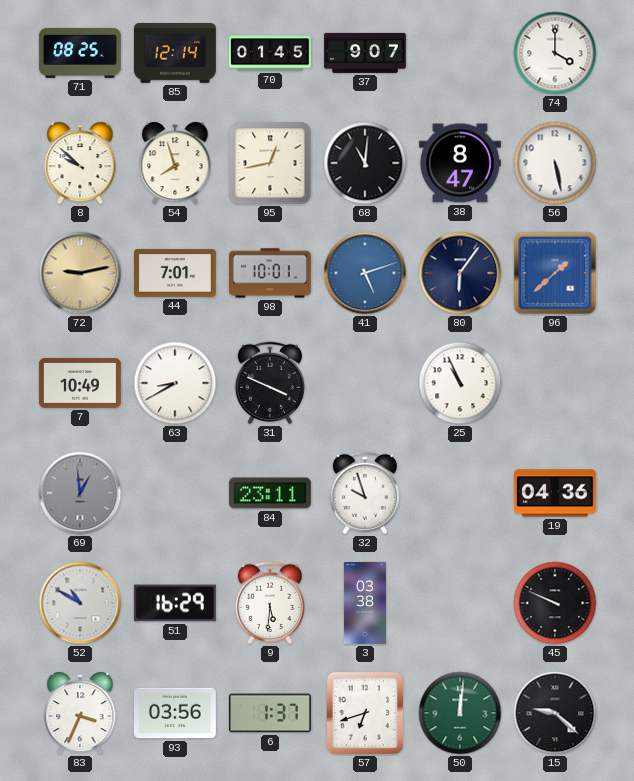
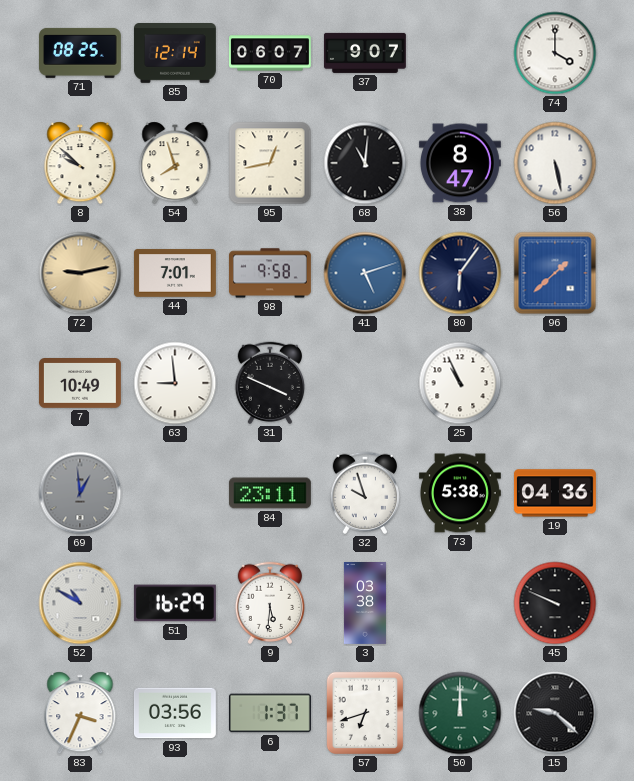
70: 01:45 -> 06:07 (271, 53)
98: 10:01 -> 9:58 (270, 273)
63: 8:40 -> 8:59 (175, 383)
73: none -> 5:38 (460, 493)
50: 12:01 -> 12:00 (460, 713)
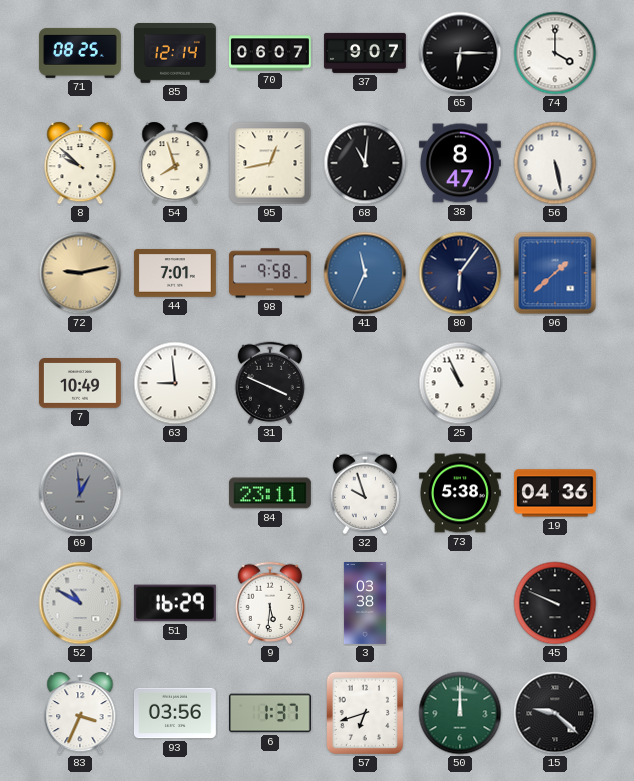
65: none -> 6:15 (460, 53)
41: 5:12 -> 11:34 (365, 273)
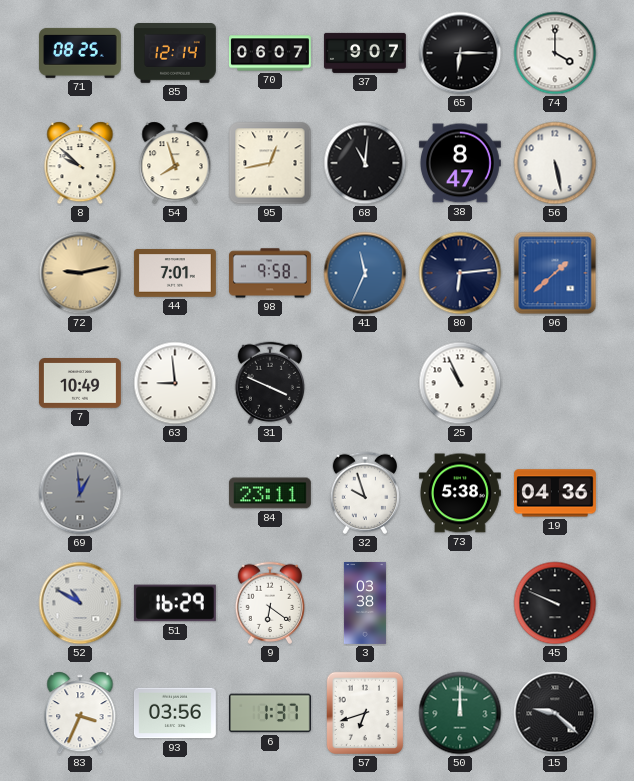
80: 6:06 -> 6:14 (460, 273)
9: 5:31 -> 6:21 (269, 603)
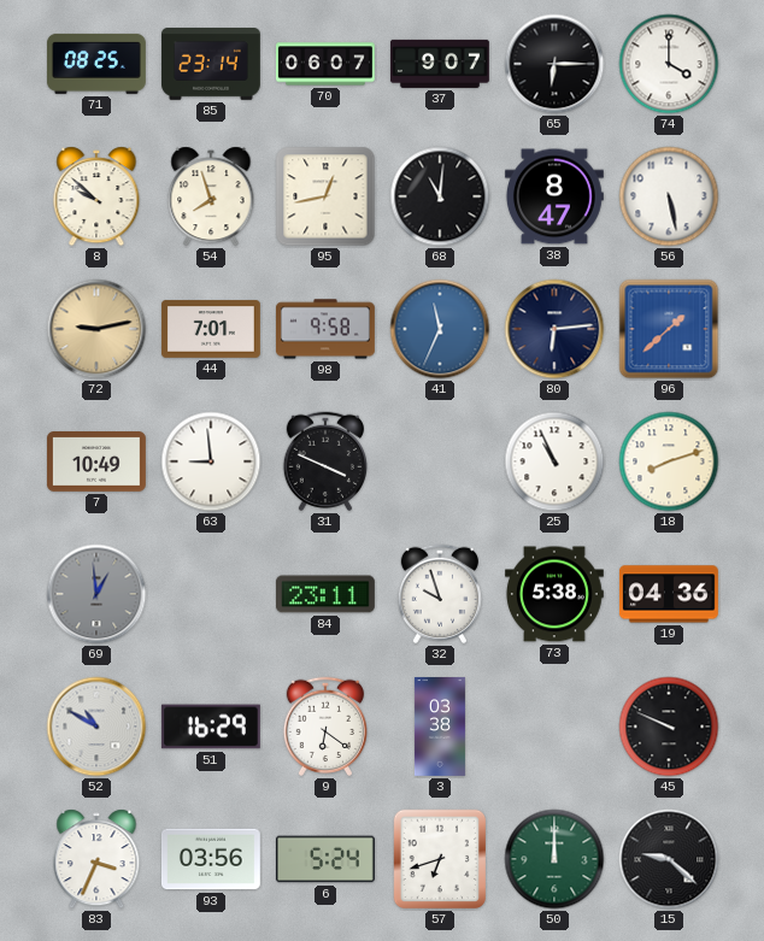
85: 12:14 -> 23:14 (211, 65)
18: none -> 8:12 (669, 461)
6: 1:37 -> 5:24 (325, 859)
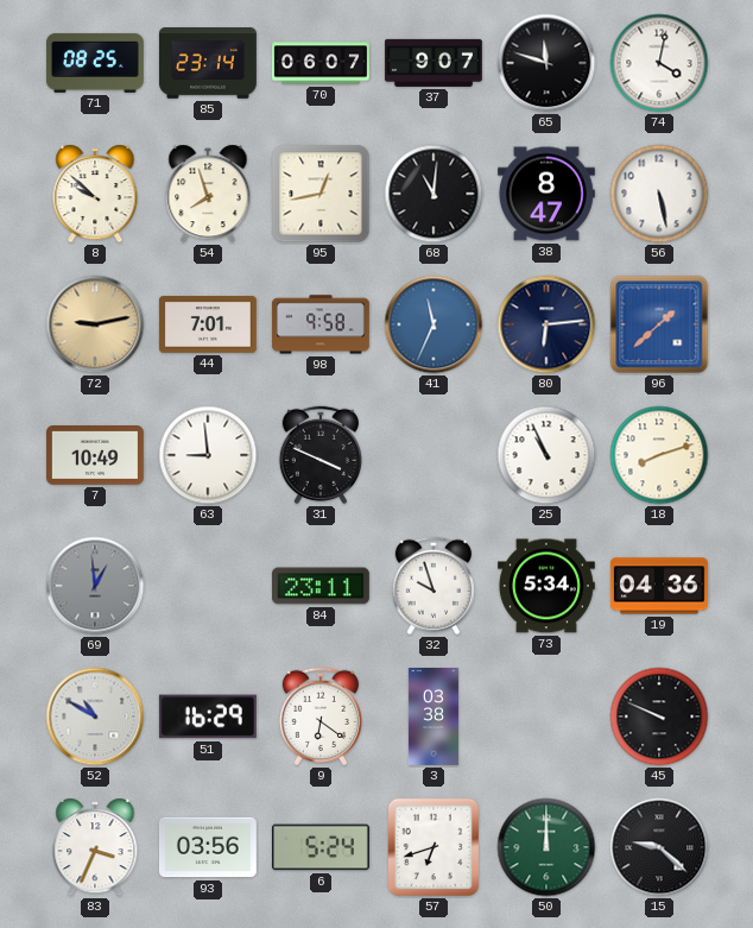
65: 6:15 -> 11:48 (546, 63)
74: 4:00 -> 4:02 (659, 63)
73: 5:38 -> 5:34 (546, 586)
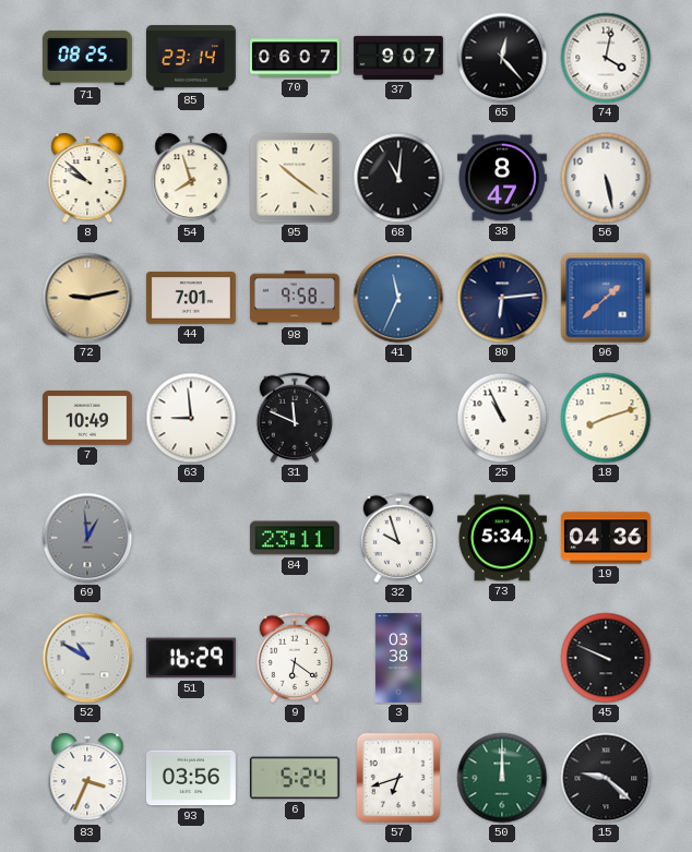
65: 11:48 -> 12:23 (502, 58)
95: 12:43 -> 10:21 (295, 178)
31: 3:49 -> 11:49 (294, 418)
